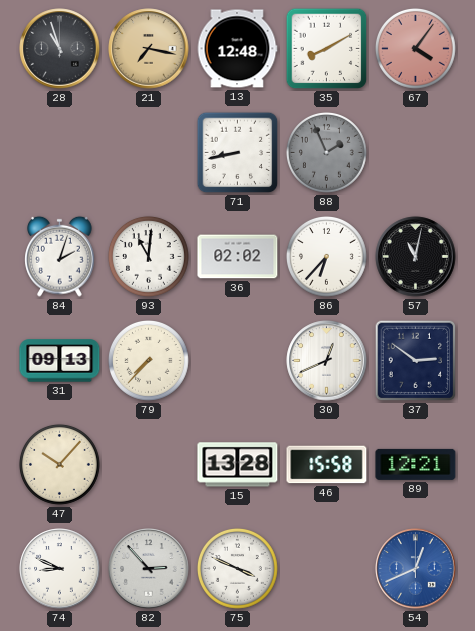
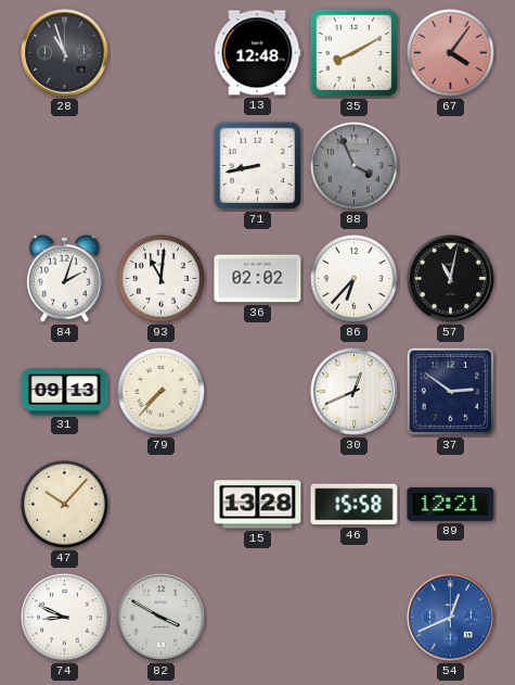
21: 7:17 -> none (149, 49)
88: 1:56 -> 3:56 (353, 165)
82: 2:53 -> 3:50 (162, 618)
75: 3:49 -> none (237, 568)
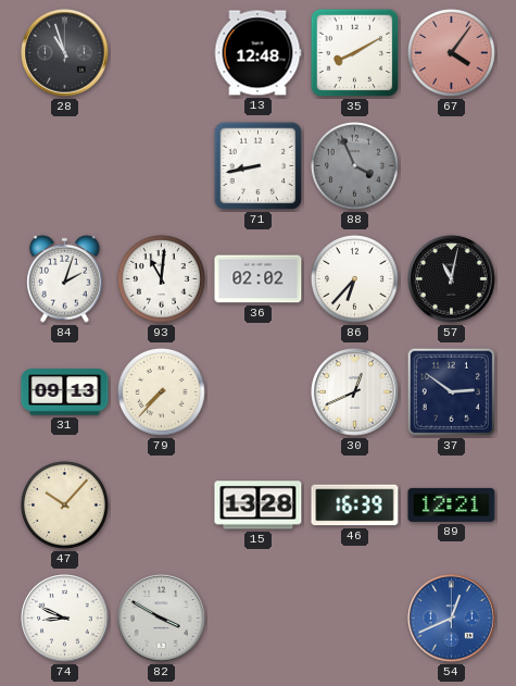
46: 15:58 -> 16:39 (355, 506)
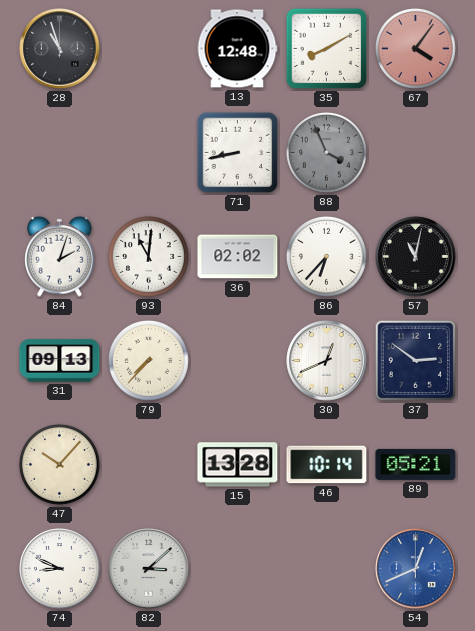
46: 16:39 -> 10:14 (327, 465)
89: 12:21 -> 05:21 (416, 464)
82: 3:50 -> 3:08 (149, 569)
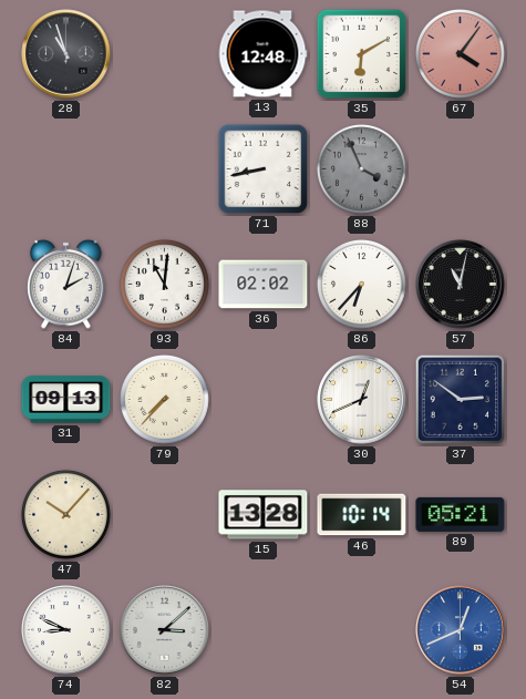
35: 8:10 -> 6:10 (362, 54)
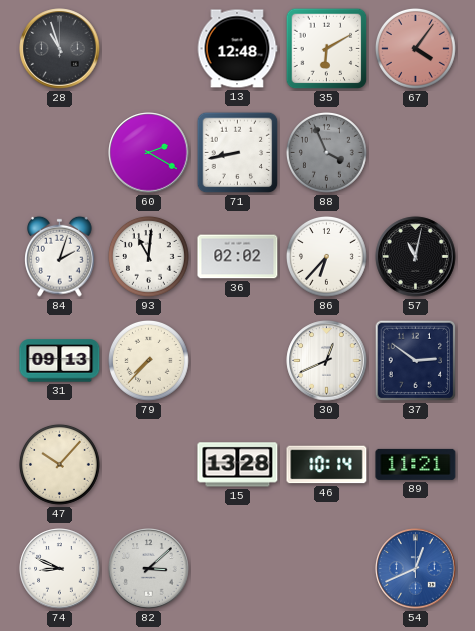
60: none -> 2:20 (149, 153)
89: 05:21 -> 11:21 (416, 464)
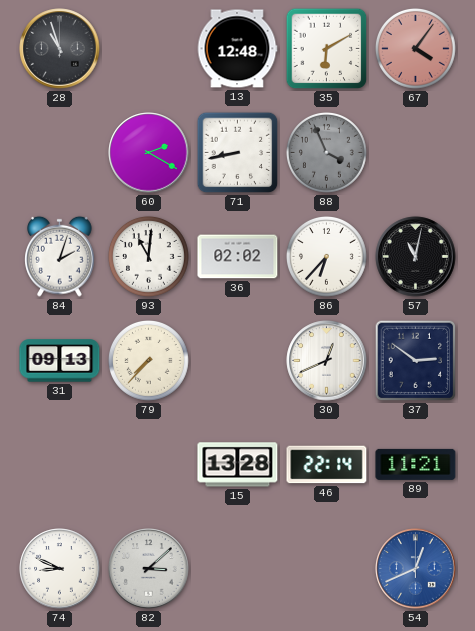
47: 10:07 -> none (59, 464)
46: 10:14 -> 22:14 (327, 465)
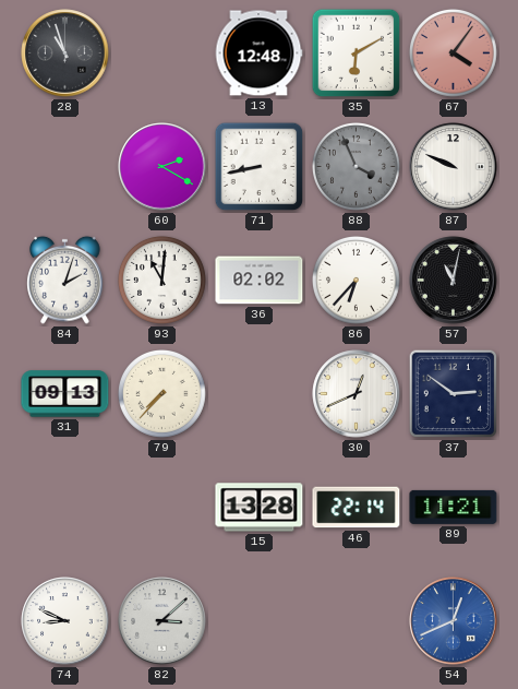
87: none -> 9:49 (454, 167)
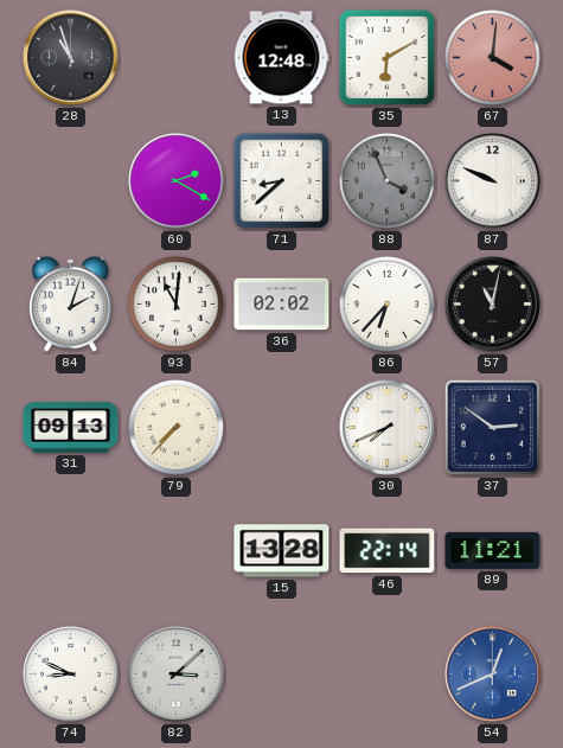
67: 4:06 -> 4:01 (492, 57)
71: 8:43 -> 8:38 (282, 181)
30: 12:41 -> 7:41 (388, 428)
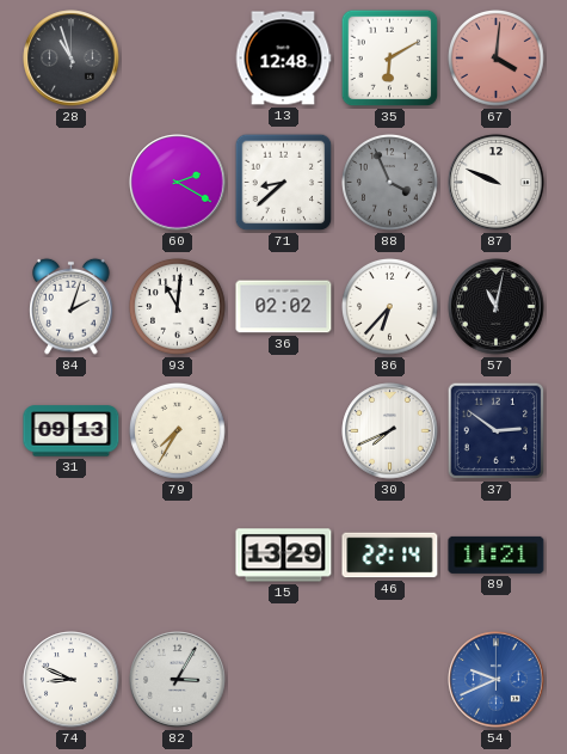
79: 7:37 -> 7:35 (177, 430)
15: 13:28 -> 13:29 (284, 556)
82: 3:08 -> 3:05 (178, 680)
54: 12:41 -> 9:41 (497, 680)
